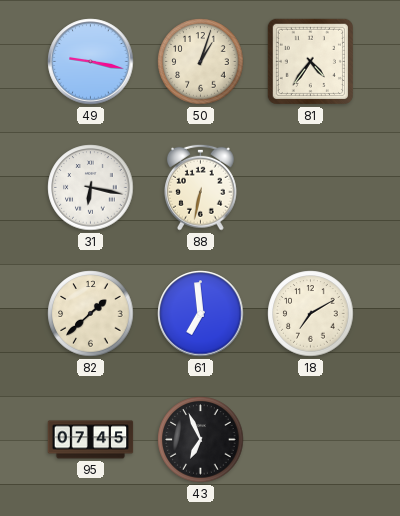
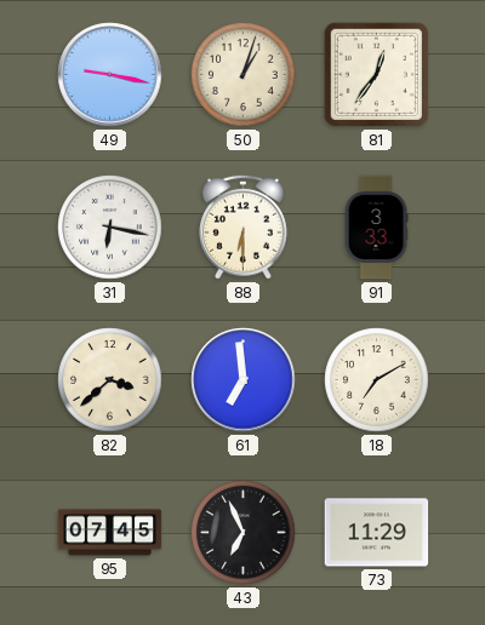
81: 4:36 -> 12:36 (376, 74)
88: 6:32 -> 6:30 (244, 227)
91: none -> 3:33 (376, 228)
82: 1:38 -> 3:38 (110, 380)
73: none -> 11:29 (377, 533)
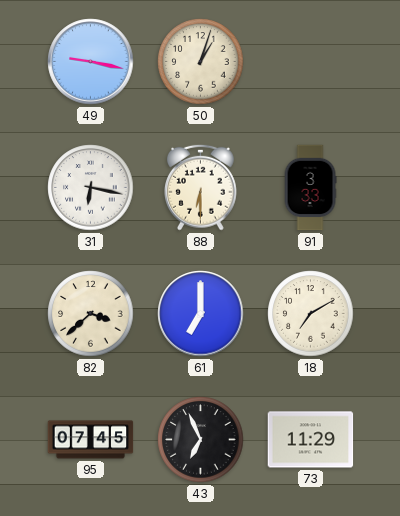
81: 12:36 -> none (376, 74)
61: 6:59 -> 7:00 (201, 314)
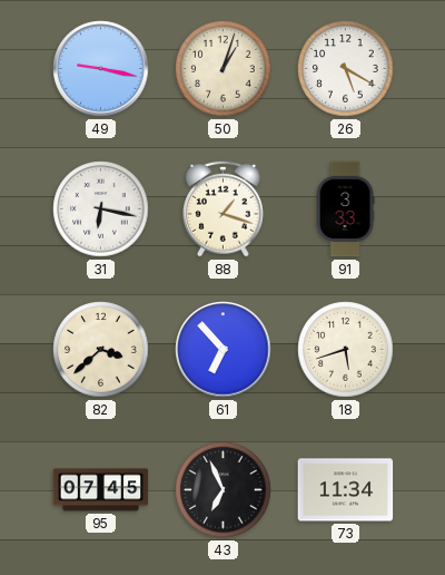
26: none -> 5:20 (346, 69)
88: 6:30 -> 1:18 (224, 208)
61: 7:00 -> 6:53 (224, 350)
18: 7:10 -> 5:42 (346, 350)
73: 11:29 -> 11:34 (346, 490)
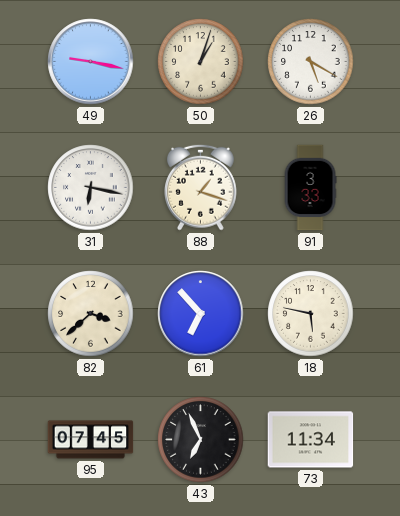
18: 5:42 -> 5:47 (311, 314)
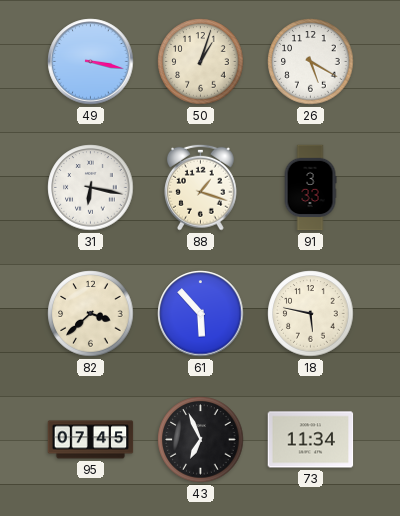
49: 9:17 -> 3:17 (91, 62)
61: 6:53 -> 5:53 (201, 314)
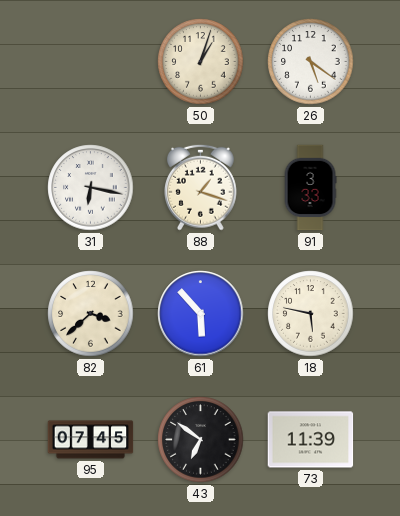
49: 3:17 -> none (91, 62)
26: 5:20 -> 5:21 (311, 62)
43: 6:56 -> 6:51 (201, 440)
73: 11:34 -> 11:39 (311, 440)
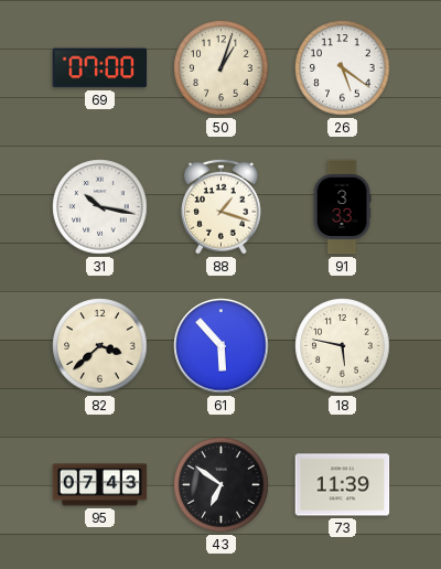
69: none -> 07:00 (100, 68)
31: 6:17 -> 10:17 (100, 207)
95: 07:45 -> 07:43 (100, 485)
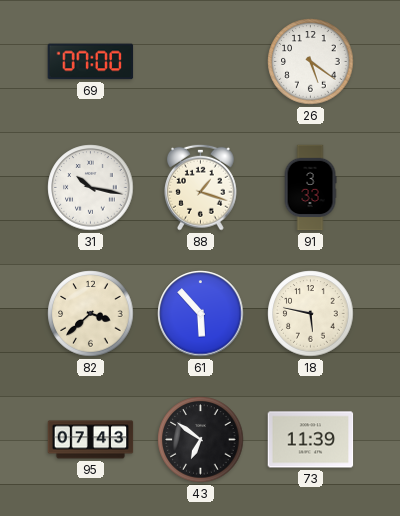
50: 1:03 -> none (222, 68)
